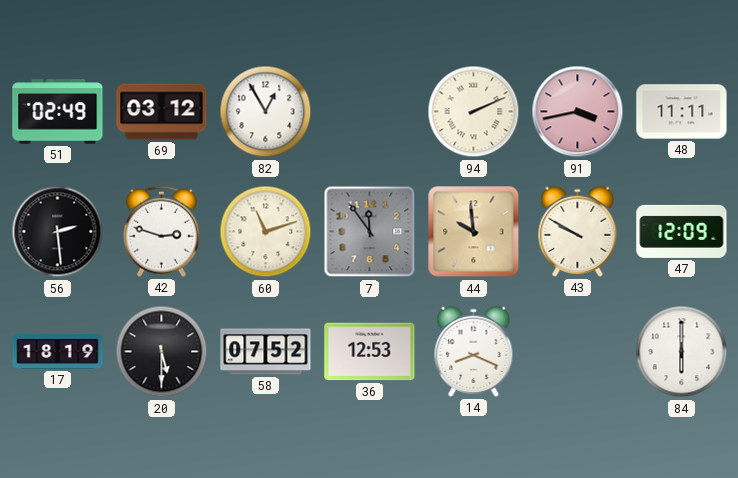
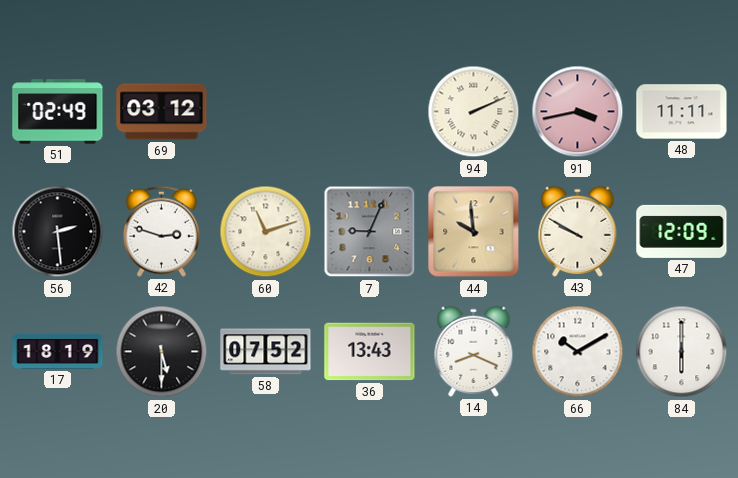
82: 12:55 -> none (266, 112)
7: 11:54 -> 9:04 (370, 232)
36: 12:53 -> 13:43 (370, 352)
66: none -> 10:10 (578, 352)
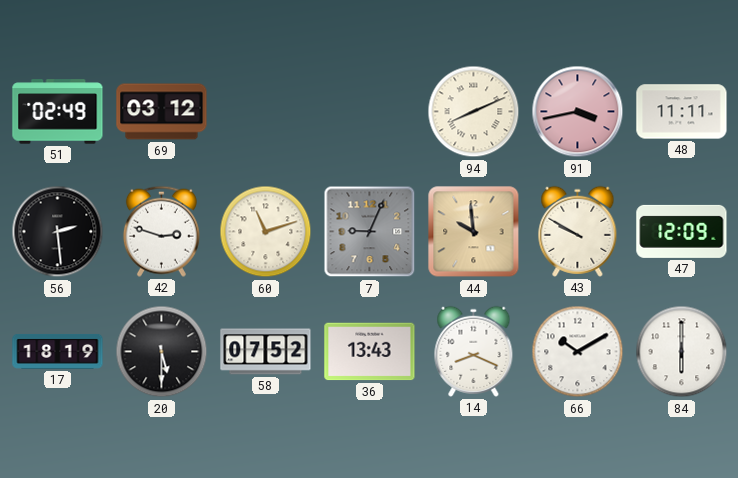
94: 2:11 -> 8:11 (474, 112)
